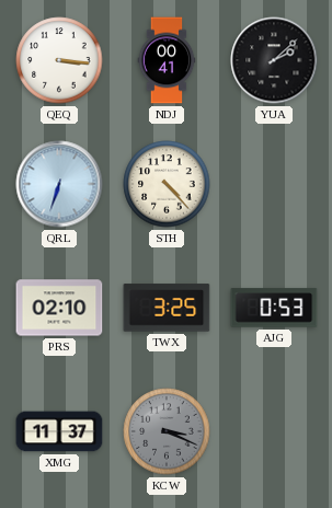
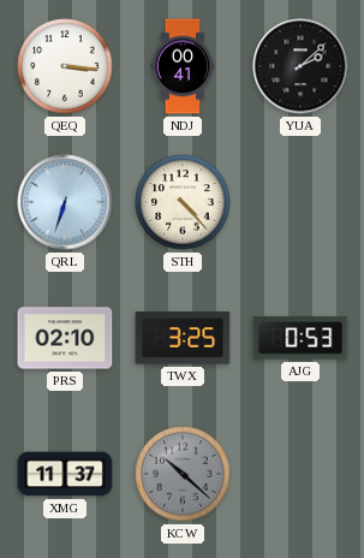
KCW: 3:19 -> 10:22 (183, 474)
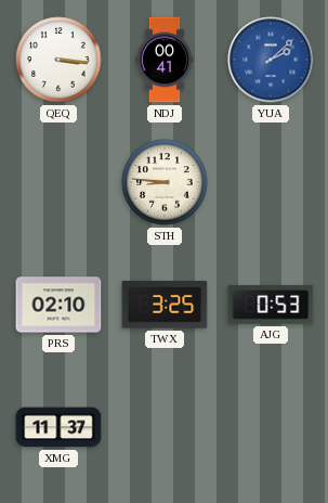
YUA dial: black -> blue (271, 60)
QRL: 6:33 -> none (65, 202)
STH: 4:23 -> 8:46 (165, 182)
KCW: 10:22 -> none (183, 474)
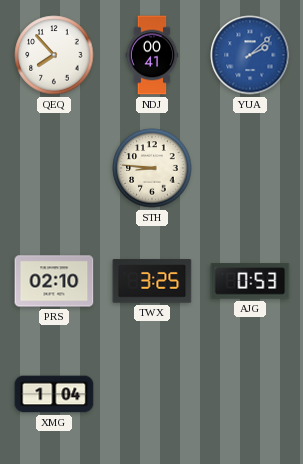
QEQ: 3:16 -> 7:53 (54, 55)
XMG: 11:37 -> 1:04 (54, 394)
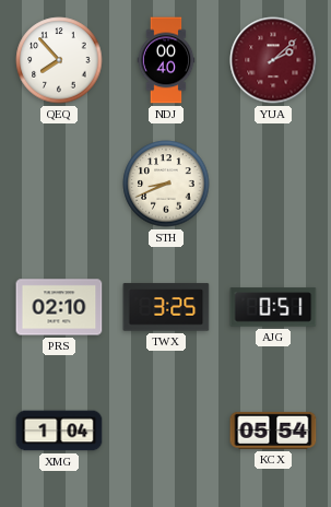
NDJ: 00:41 -> 00:40 (166, 60)
YUA dial: blue -> burgundy (273, 60)
STH: 8:46 -> 8:41 (166, 184)
AJG: 0:53 -> 0:51 (273, 307)
KCX: none -> 05:54 (273, 431)
